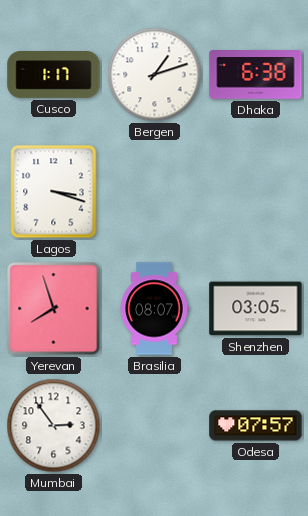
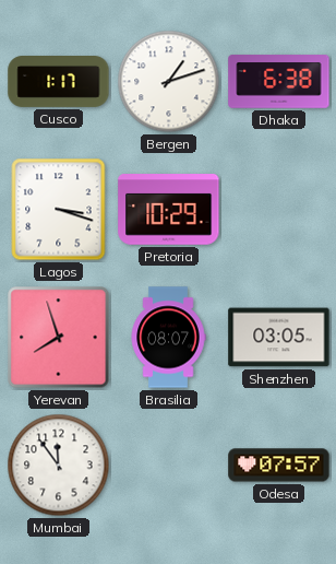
Pretoria: none -> 10:29 (169, 210)
Mumbai: 2:54 -> 11:54 (59, 466)
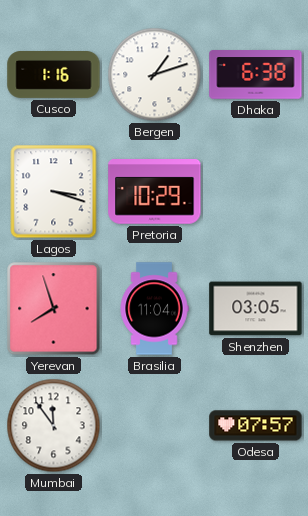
Cusco: 1:17 -> 1:16 (54, 75)
Brasilia: 08:07 -> 11:04 (154, 309)
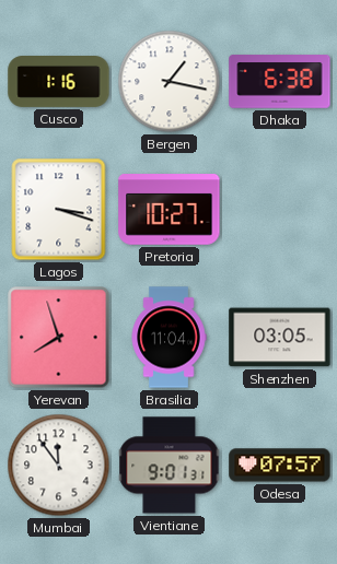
Bergen: 1:12 -> 1:17 (170, 82)
Pretoria: 10:29 -> 10:27 (170, 210)
Vientiane: none -> 9:01 (170, 466)
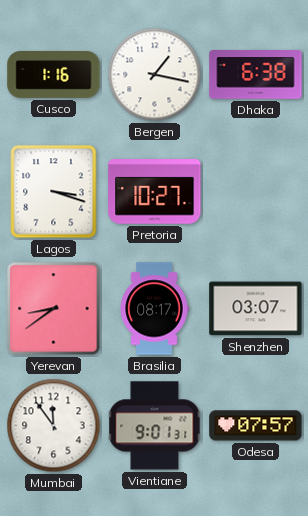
Yerevan: 7:57 -> 8:39 (54, 309)
Brasilia: 11:04 -> 08:17 (154, 309)
Shenzhen: 03:05 -> 03:07 (256, 309)
